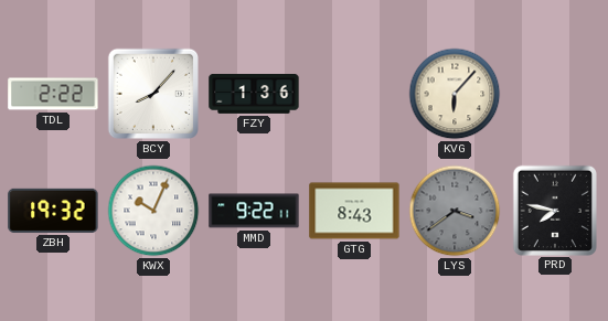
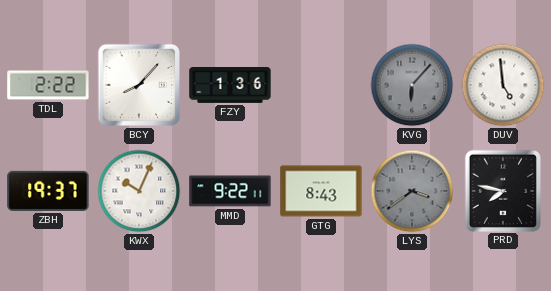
KVG dial: cream -> grey (412, 85)
DUV: none -> 4:59 (503, 85)
ZBH: 19:32 -> 19:37 (48, 191)
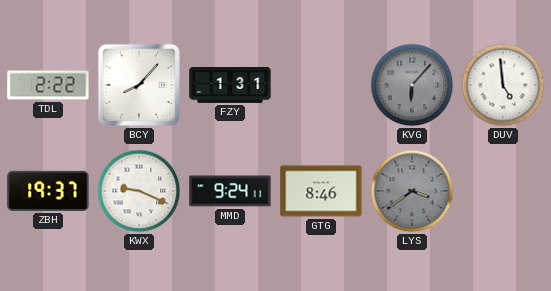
FZY: 1:36 -> 1:31 (230, 86)
KWX: 10:04 -> 9:19 (139, 191)
MMD: 9:22 -> 9:24 (230, 191)
GTG: 8:43 -> 8:46 (321, 191)
PRD: 7:47 -> none (503, 190)
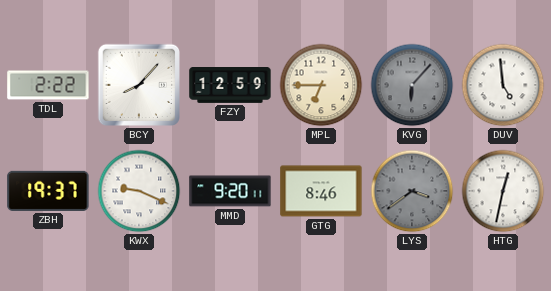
FZY: 1:31 -> 12:59 (230, 86)
MPL: none -> 6:45 (321, 85)
MMD: 9:24 -> 9:20 (230, 191)
HTG: none -> 12:32 (503, 191)
